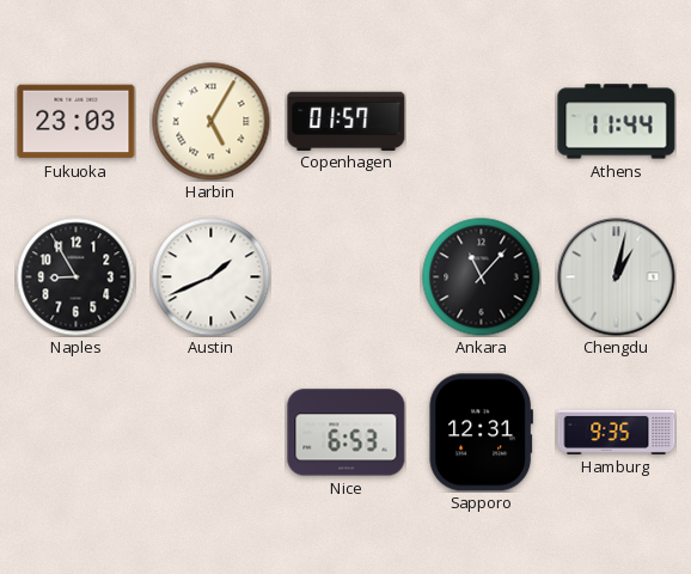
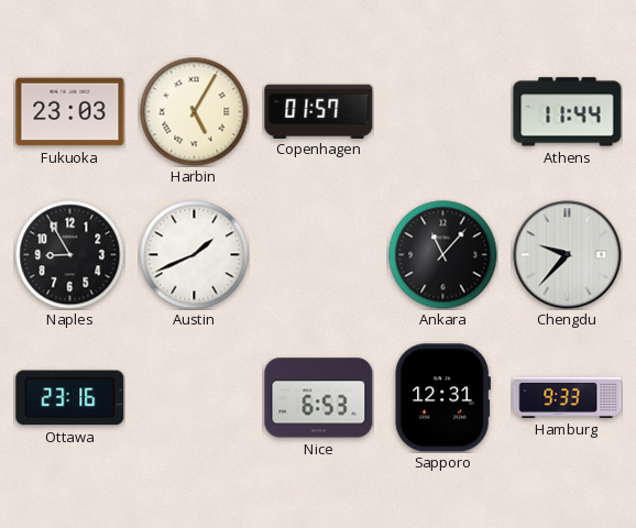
Chengdu: 1:02 -> 9:37 (568, 255)
Ottawa: none -> 23:16 (70, 398)
Hamburg: 9:35 -> 9:33 (568, 397)
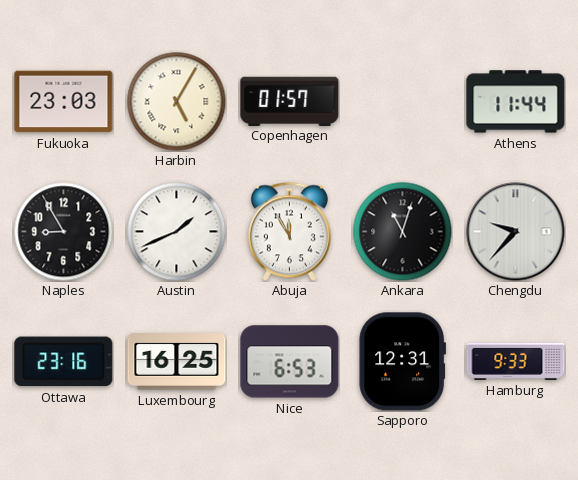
Abuja: none -> 11:55 (289, 231)
Ankara: 11:07 -> 11:03 (403, 232)
Luxembourg: none -> 16:25 (177, 362)
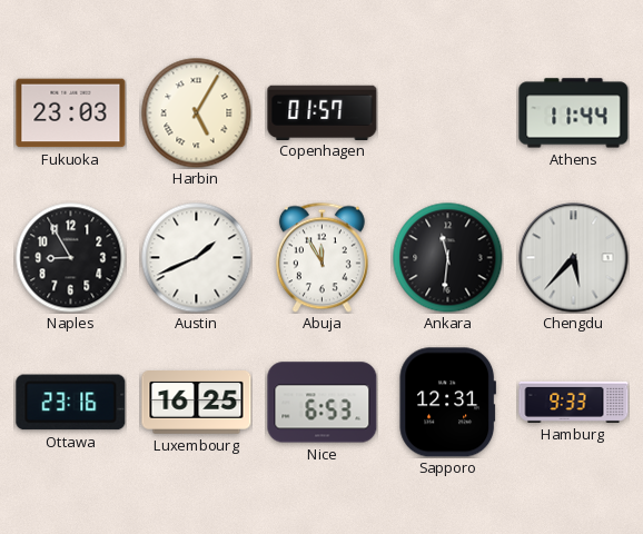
Ankara: 11:03 -> 11:31 (448, 258)
Chengdu: 9:37 -> 5:37 (574, 258)
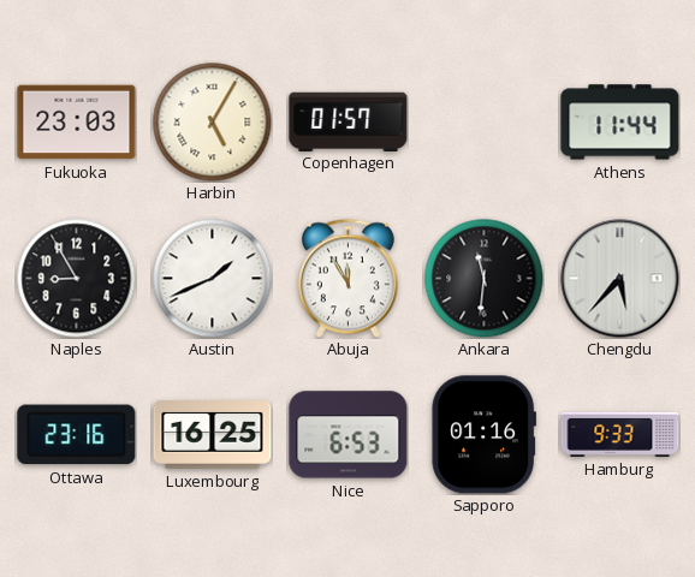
Sapporo: 12:31 -> 01:16 (483, 435)
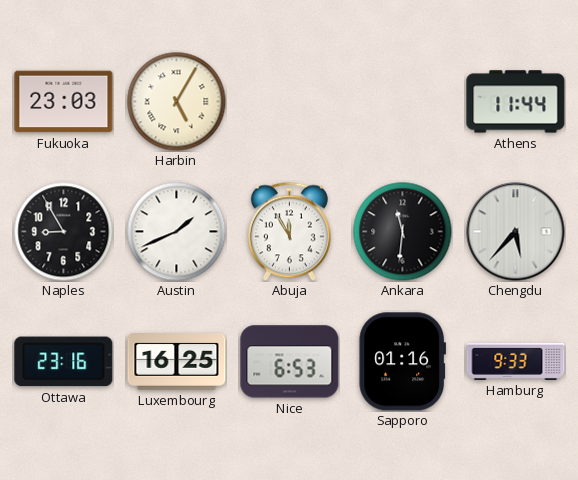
Copenhagen: 01:57 -> none (349, 121)
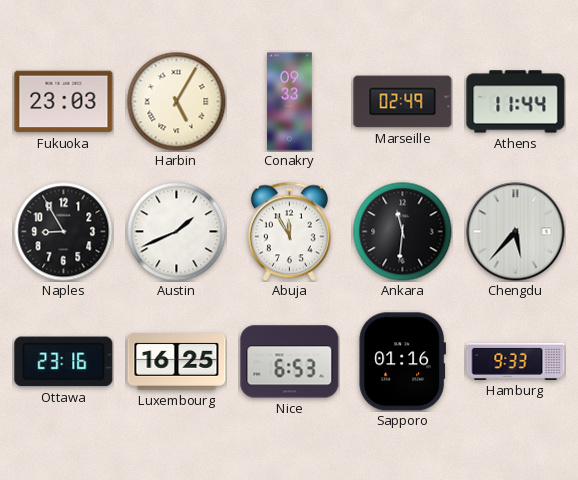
Conakry: none -> 09:33 (290, 102)
Marseille: none -> 02:49 (403, 102)
